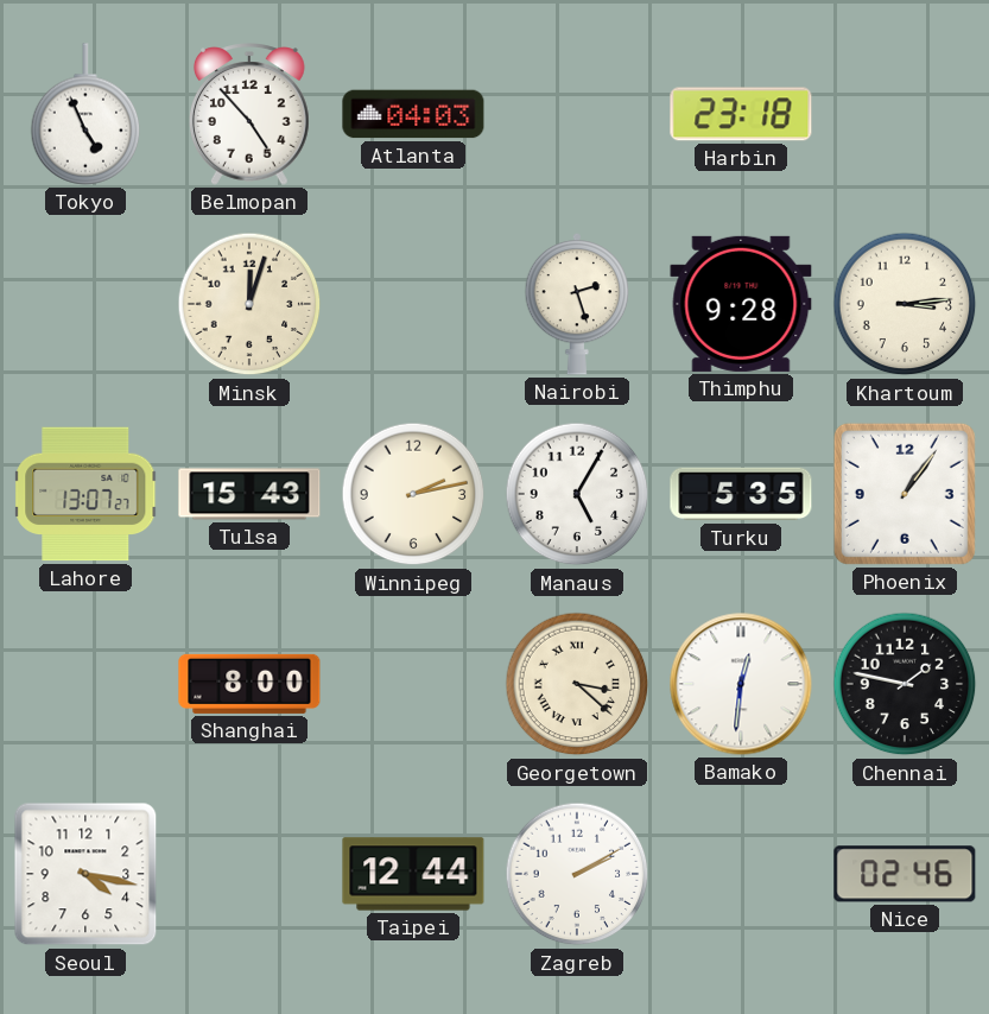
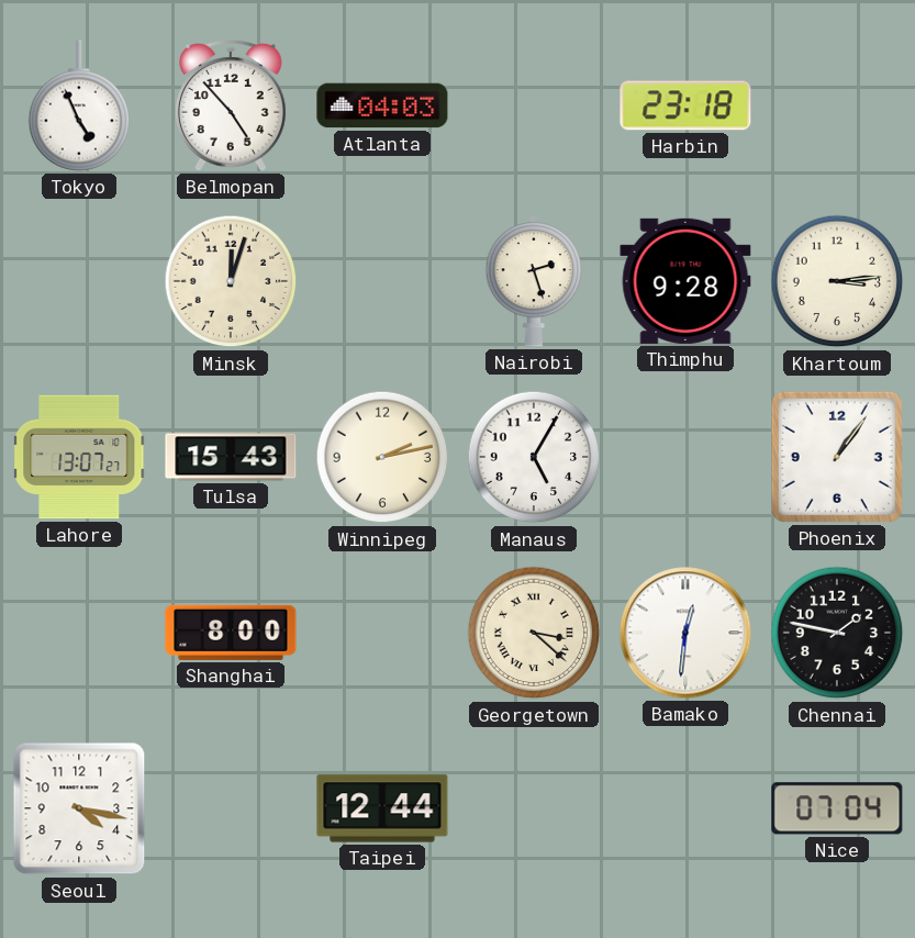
Turku: 5:35 -> none (741, 494)
Zagreb: 2:10 -> none (577, 874)
Nice: 02:46 -> 07:04 (837, 808)
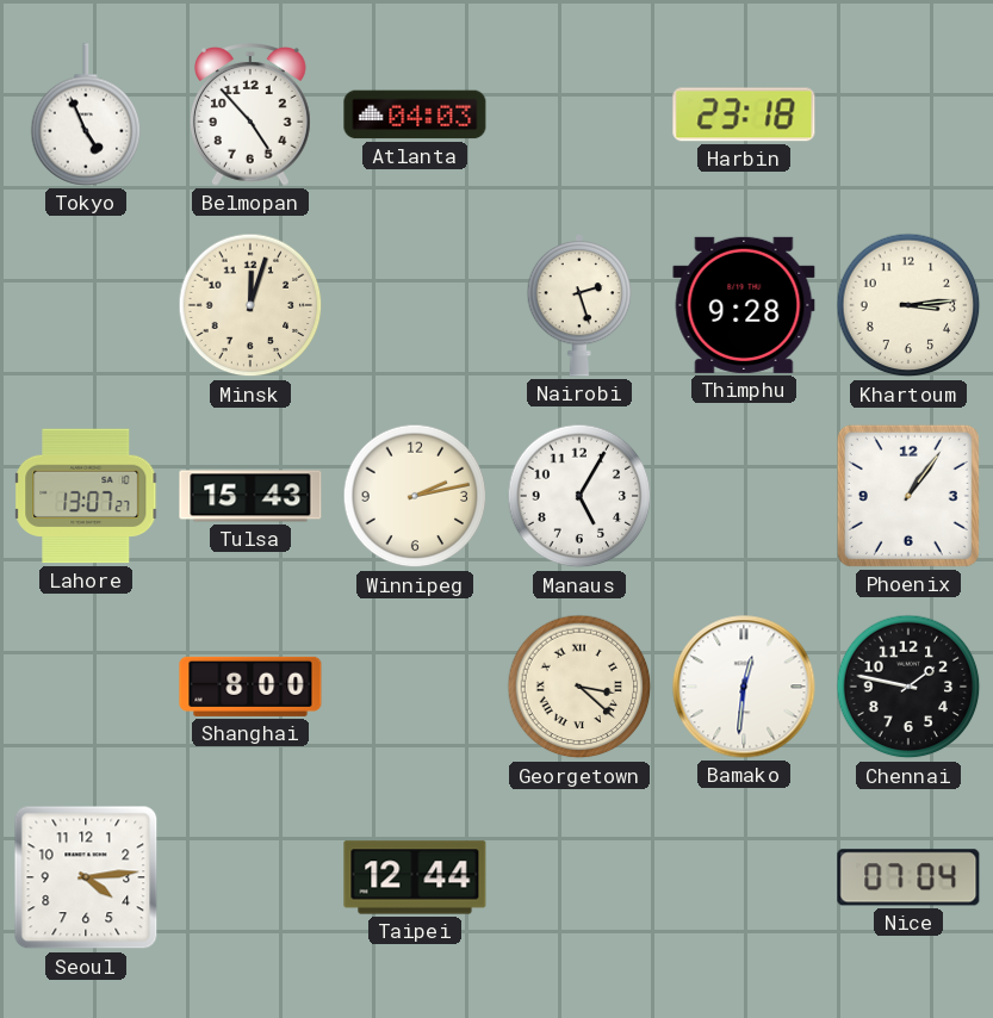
Seoul: 4:17 -> 4:14 (86, 877)
